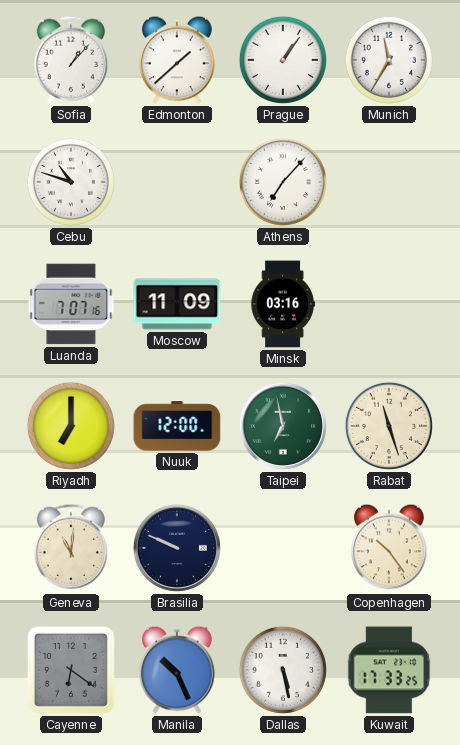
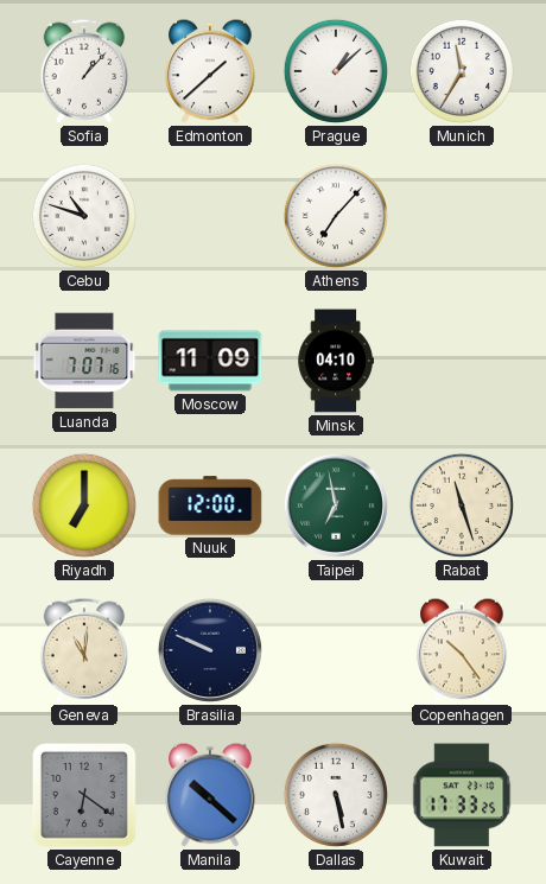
Prague: 1:06 -> 1:08 (336, 71)
Minsk: 03:16 -> 04:10 (335, 361)
Manila: 10:26 -> 10:22 (210, 795)
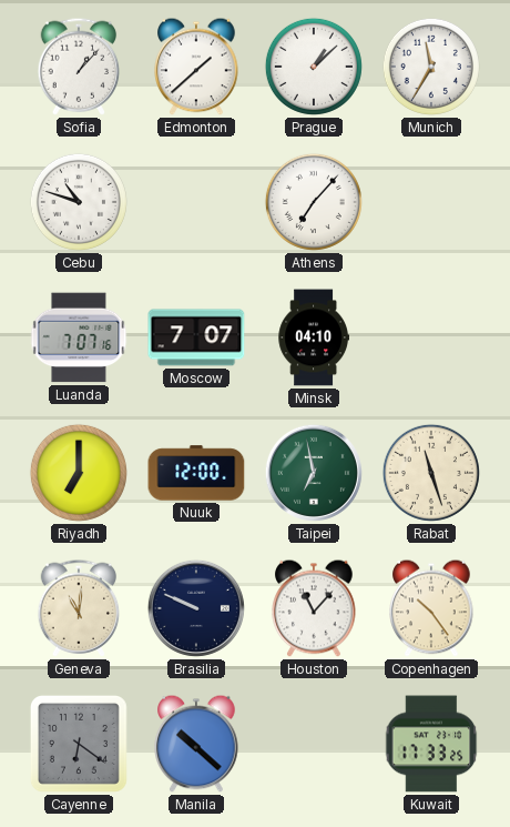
Moscow: 11:09 -> 7:07 (196, 337)
Houston: none -> 11:07 (314, 608)
Dallas: 5:28 -> none (336, 795)
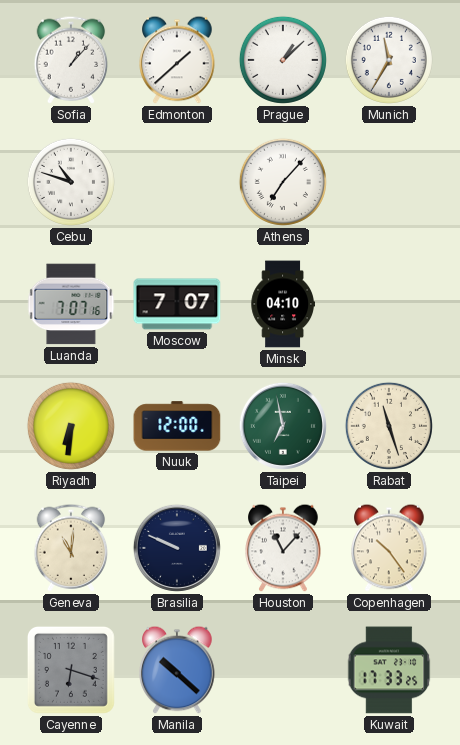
Riyadh: 7:00 -> 6:31 (71, 426)
Cayenne: 6:21 -> 6:18 (71, 670)
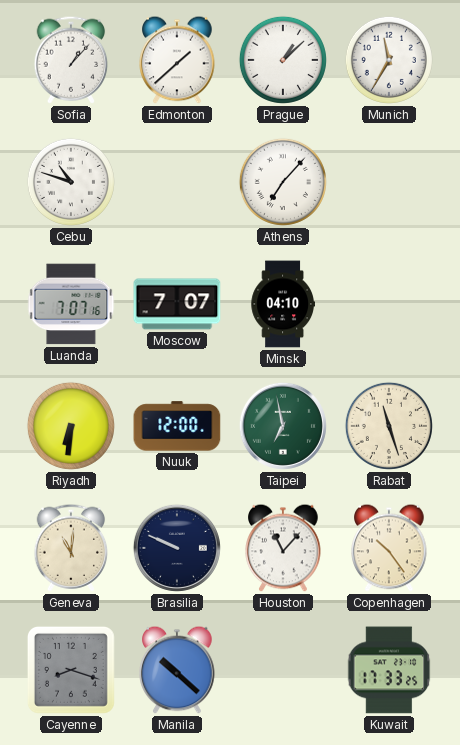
Cayenne: 6:18 -> 8:18 (71, 670)
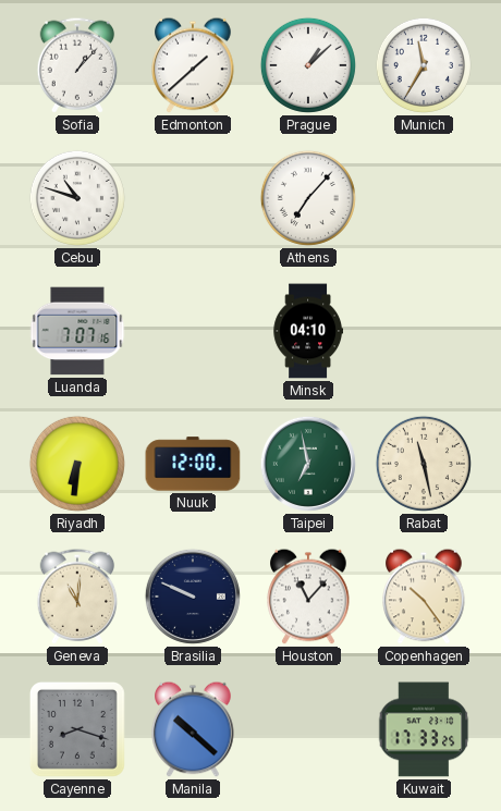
Moscow: 7:07 -> none (177, 304)
Rabat: 11:27 -> 11:28 (424, 464)
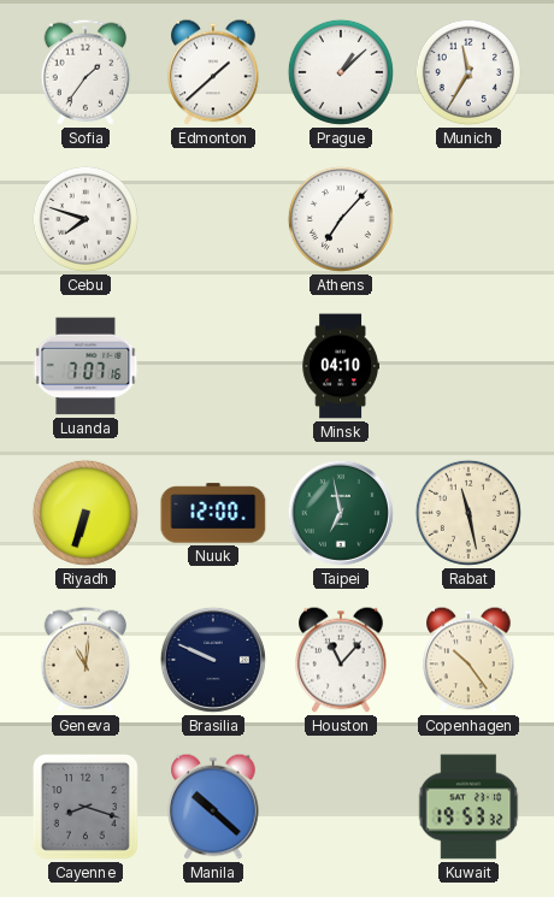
Sofia: 1:07 -> 1:36 (86, 72)
Cebu: 10:48 -> 7:48 (86, 219)
Riyadh: 6:31 -> 6:33 (86, 513)
Kuwait: 17:33 -> 19:53 (468, 807)
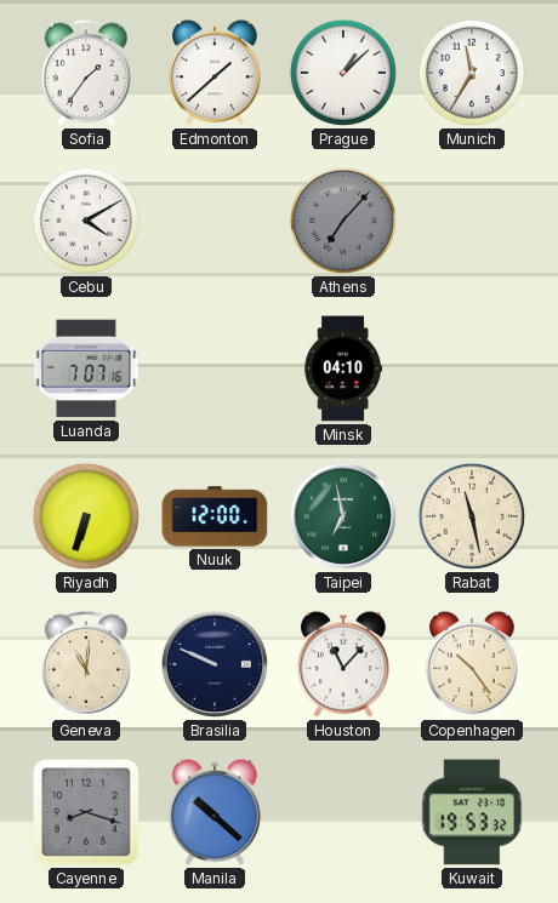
Cebu: 7:48 -> 4:10 (86, 221)
Athens dial: white -> grey (343, 221)
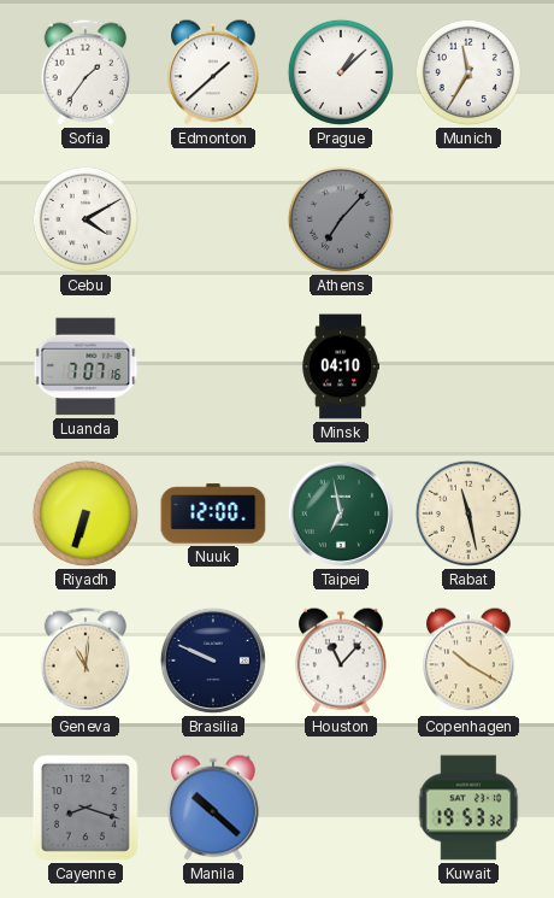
Copenhagen: 10:24 -> 10:20 (468, 661)
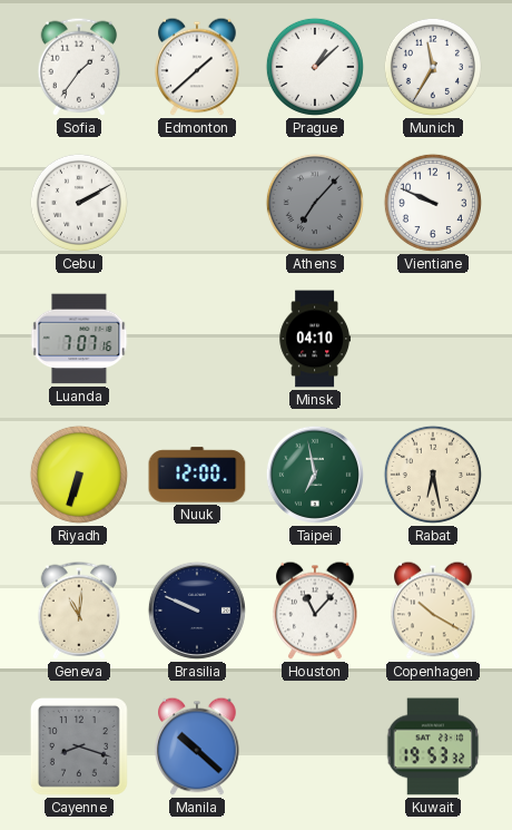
Cebu: 4:10 -> 2:10 (79, 203)
Vientiane: none -> 9:49 (433, 203)
Rabat: 11:28 -> 6:28 (433, 475)
